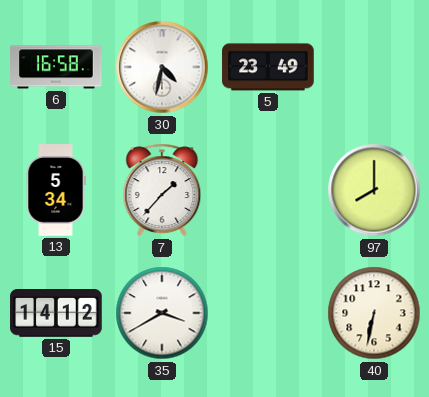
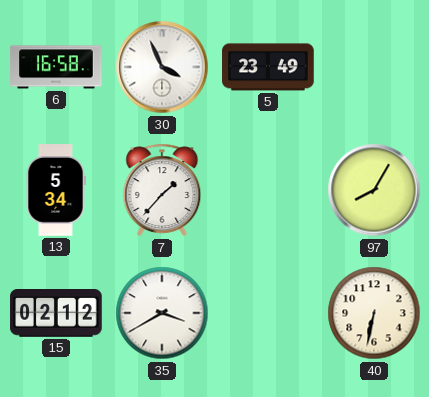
30: 4:32 -> 3:56 (162, 67)
97: 8:00 -> 8:05 (374, 190)
15: 14:12 -> 02:12 (56, 314)
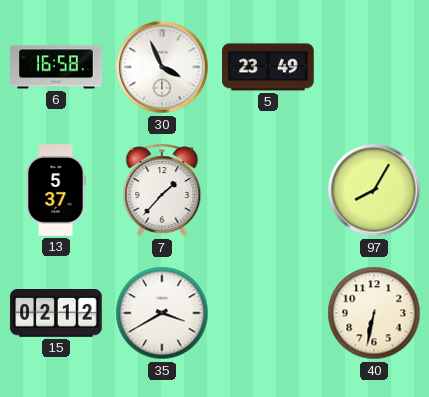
13: 5:34 -> 5:37 (56, 190)
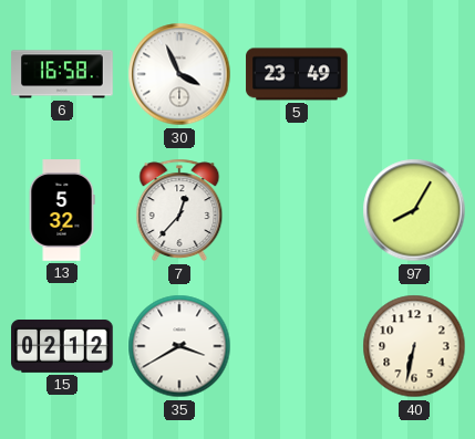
13: 5:37 -> 5:32 (62, 210)
7: 1:37 -> 12:37 (179, 210)
